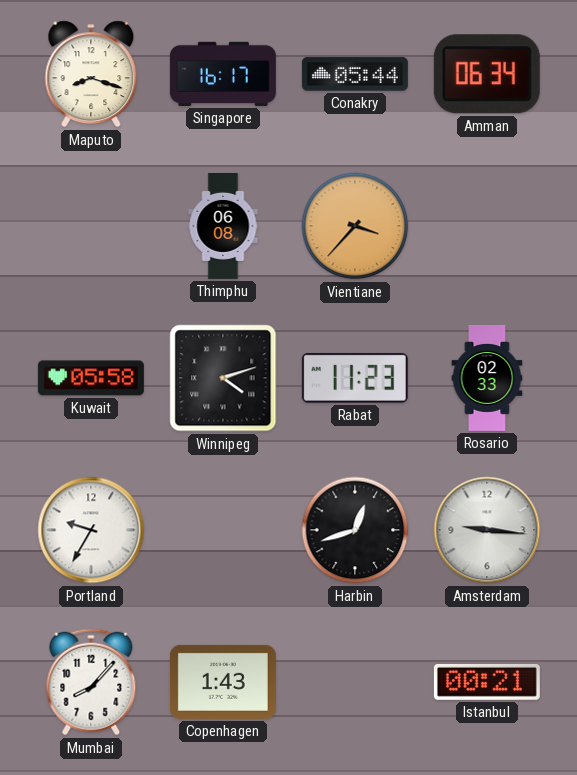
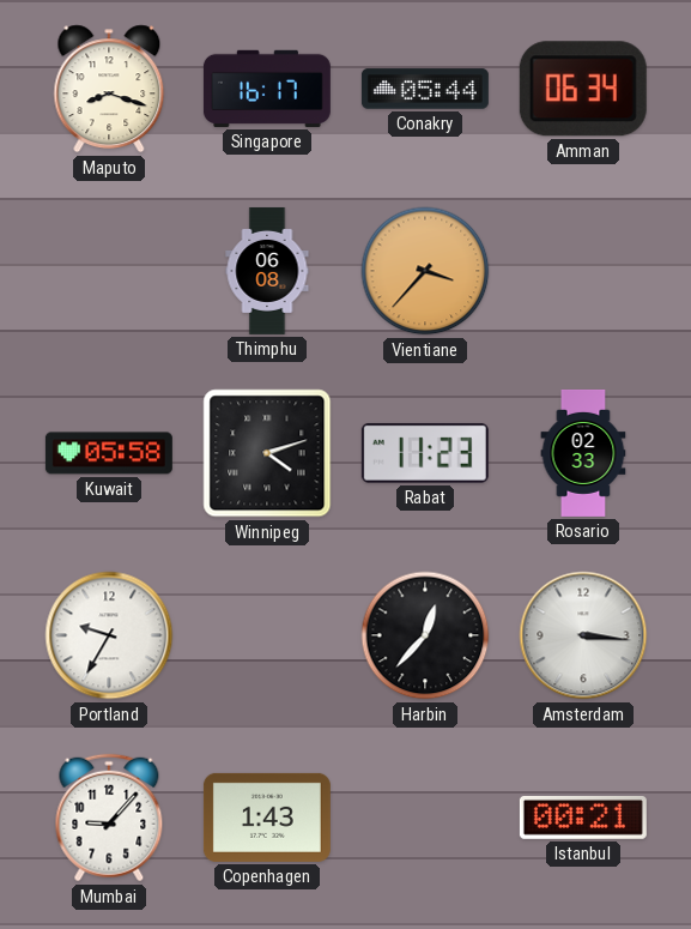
Harbin: 12:42 -> 12:37 (425, 635)
Amsterdam: 9:16 -> 3:16 (583, 635)
Mumbai: 8:07 -> 9:07 (109, 818)
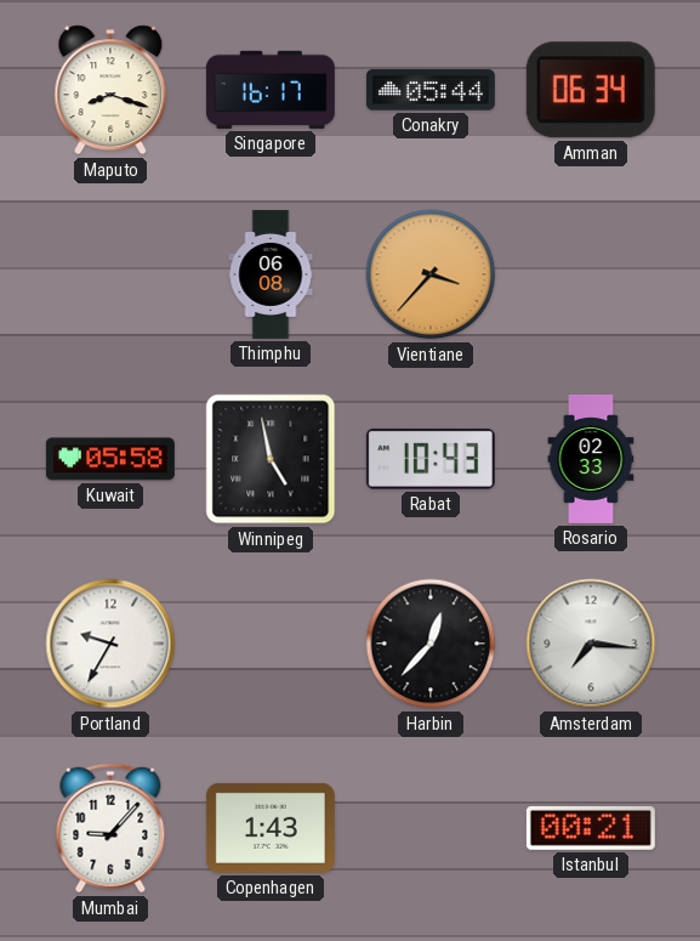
Winnipeg: 4:12 -> 4:58 (271, 459)
Rabat: 11:23 -> 10:43 (431, 459)
Amsterdam: 3:16 -> 7:16 (591, 644)
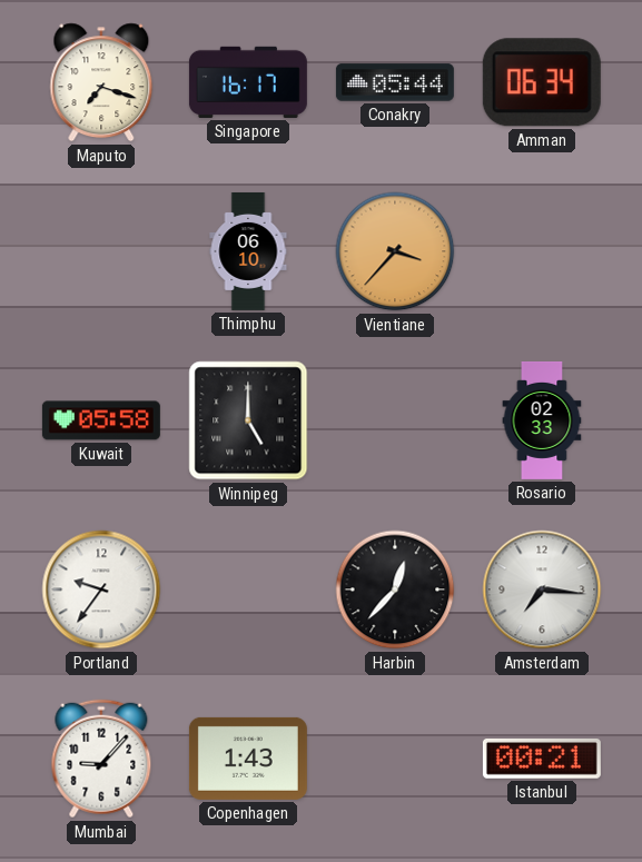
Maputo: 8:18 -> 7:18 (101, 82)
Thimphu: 06:08 -> 06:10 (248, 251)
Winnipeg: 4:58 -> 5:00 (248, 420)
Rabat: 10:43 -> none (431, 459)
Portland: 9:35 -> 9:36 (101, 589)
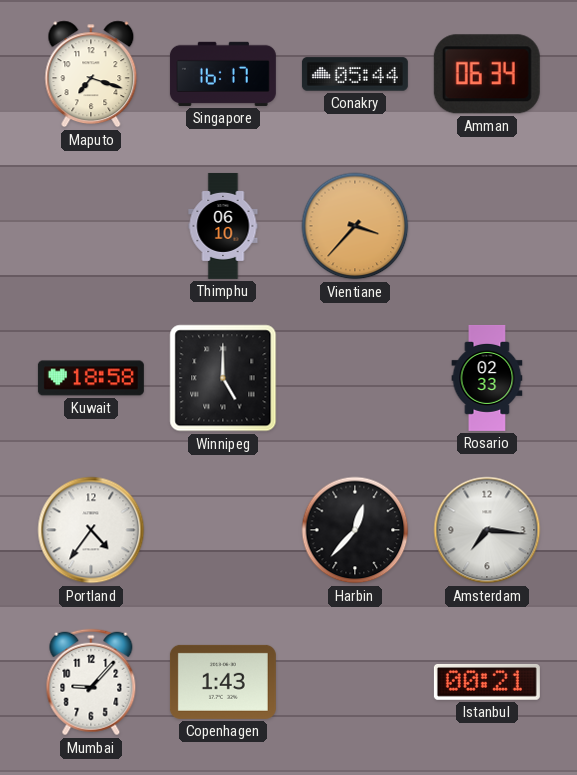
Kuwait: 05:58 -> 18:58 (91, 378)
Portland: 9:36 -> 4:36 (91, 530)
